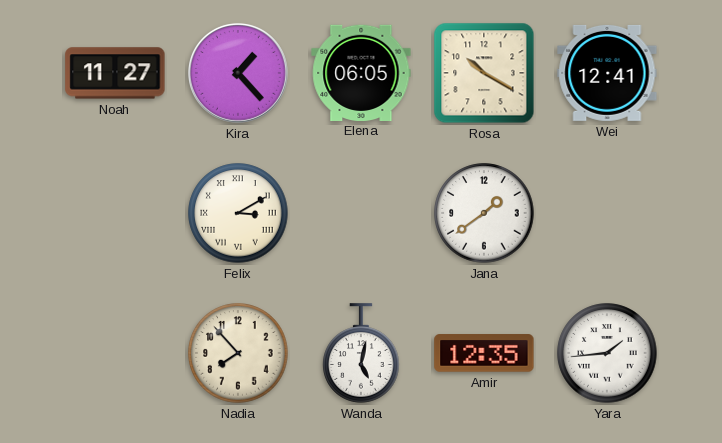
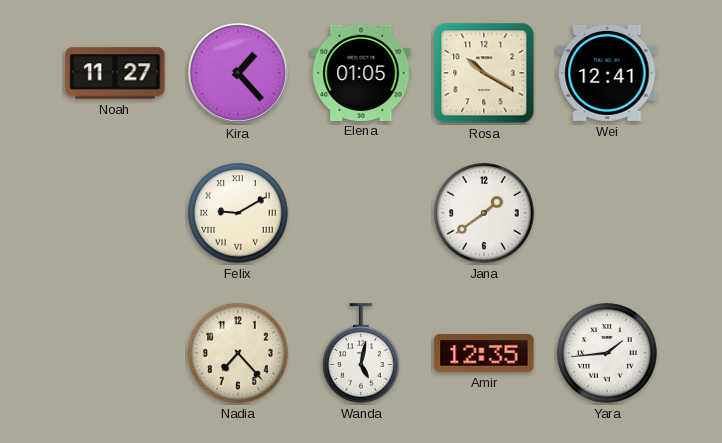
Elena: 06:05 -> 01:05 (361, 72)
Felix: 3:10 -> 9:10 (238, 213)
Nadia: 7:53 -> 7:23 (238, 353)
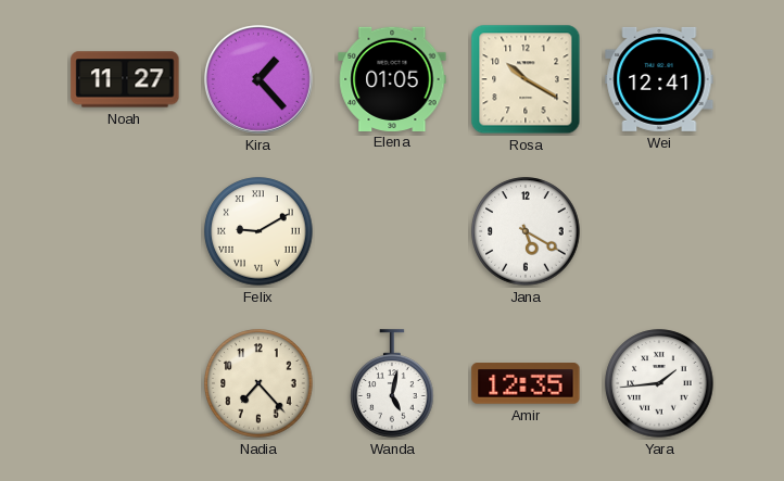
Jana: 1:39 -> 5:20 (526, 231)
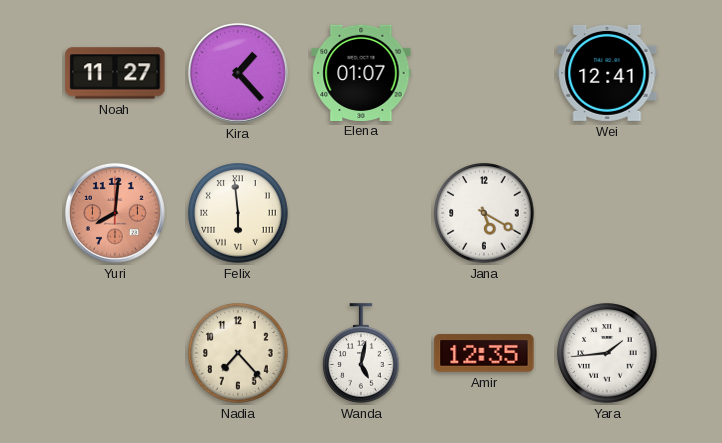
Elena: 01:05 -> 01:07 (361, 72)
Rosa: 10:20 -> none (526, 79)
Yuri: none -> 8:01 (115, 213)
Felix: 9:10 -> 5:59 (238, 213)
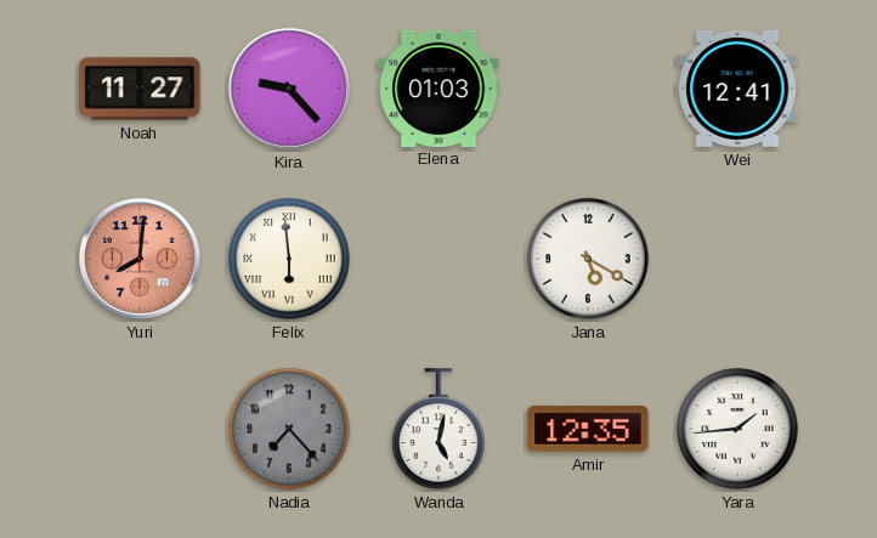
Kira: 1:23 -> 9:23 (289, 89)
Elena: 01:07 -> 01:03 (438, 87)
Nadia dial: cream -> grey (289, 429)
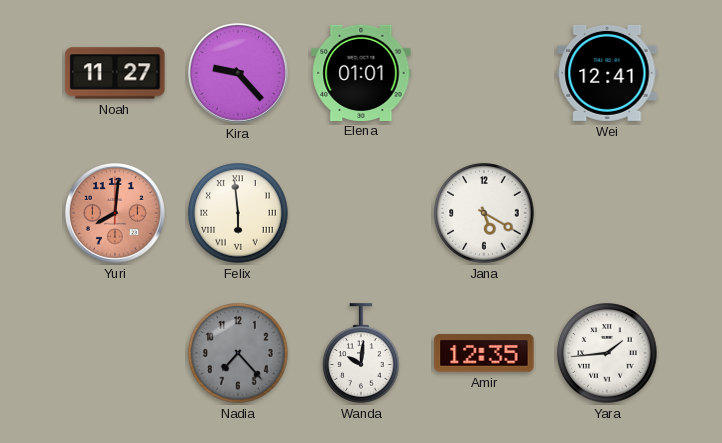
Elena: 01:03 -> 01:01 (361, 72)
Wanda: 5:02 -> 10:01 (361, 353)
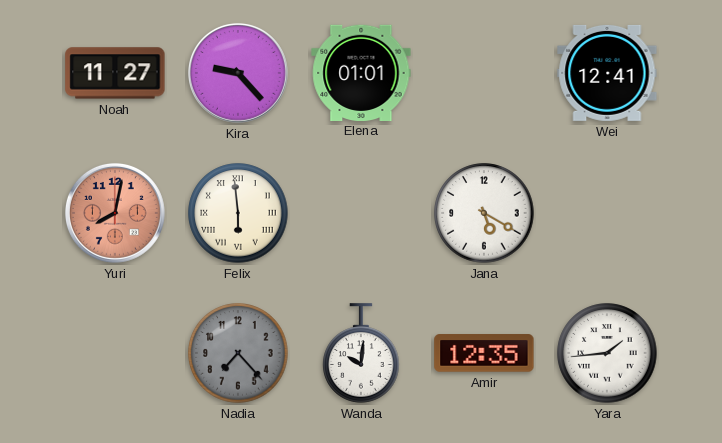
Yuri: 8:01 -> 8:02 (115, 213)
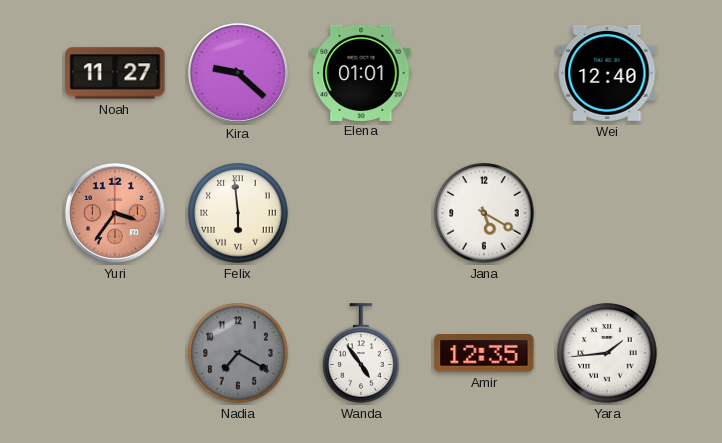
Kira: 9:23 -> 9:22 (238, 73)
Wei: 12:41 -> 12:40 (607, 73)
Yuri: 8:02 -> 3:36 (115, 213)
Nadia: 7:23 -> 7:20 (238, 353)
Wanda: 10:01 -> 4:54 (361, 353)
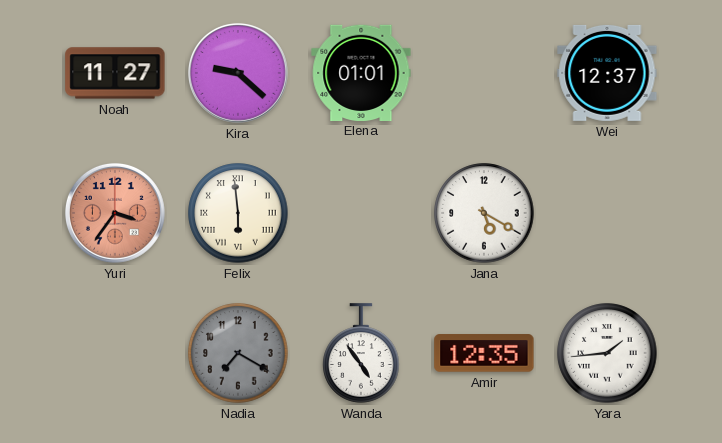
Wei: 12:40 -> 12:37 (607, 73)
